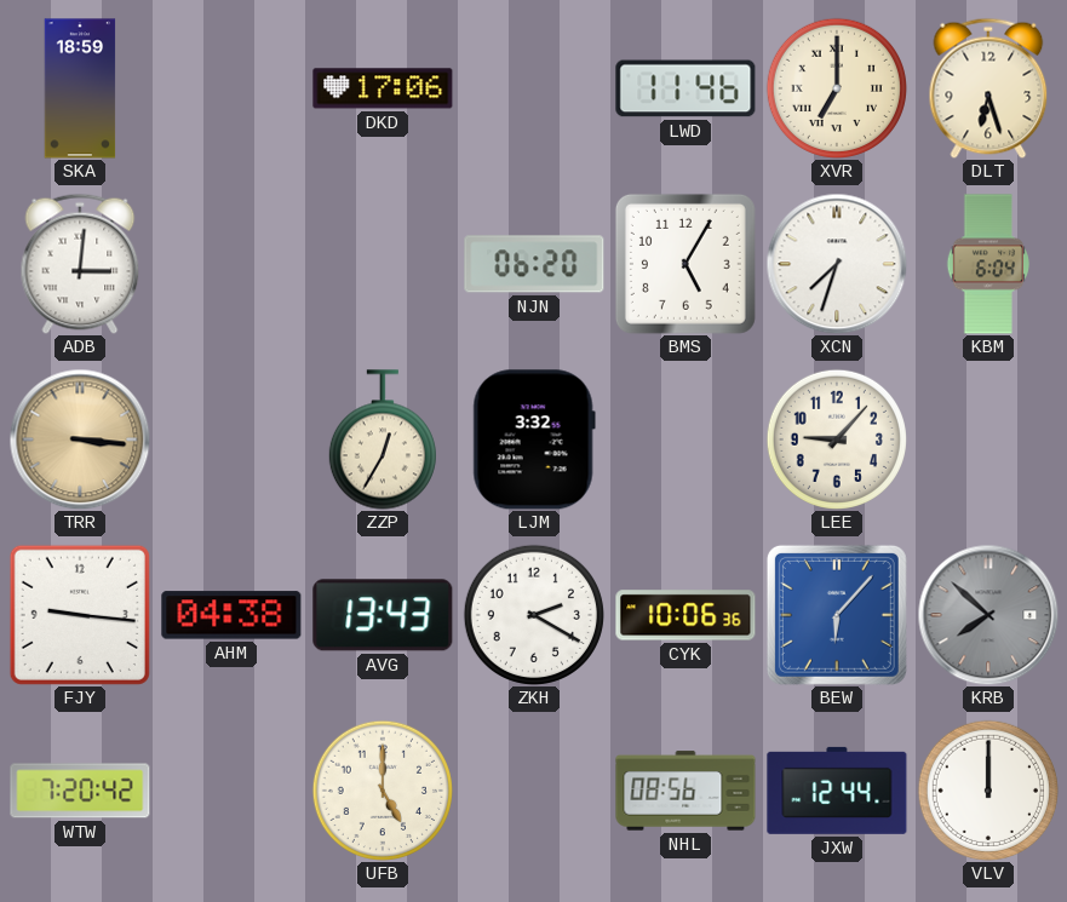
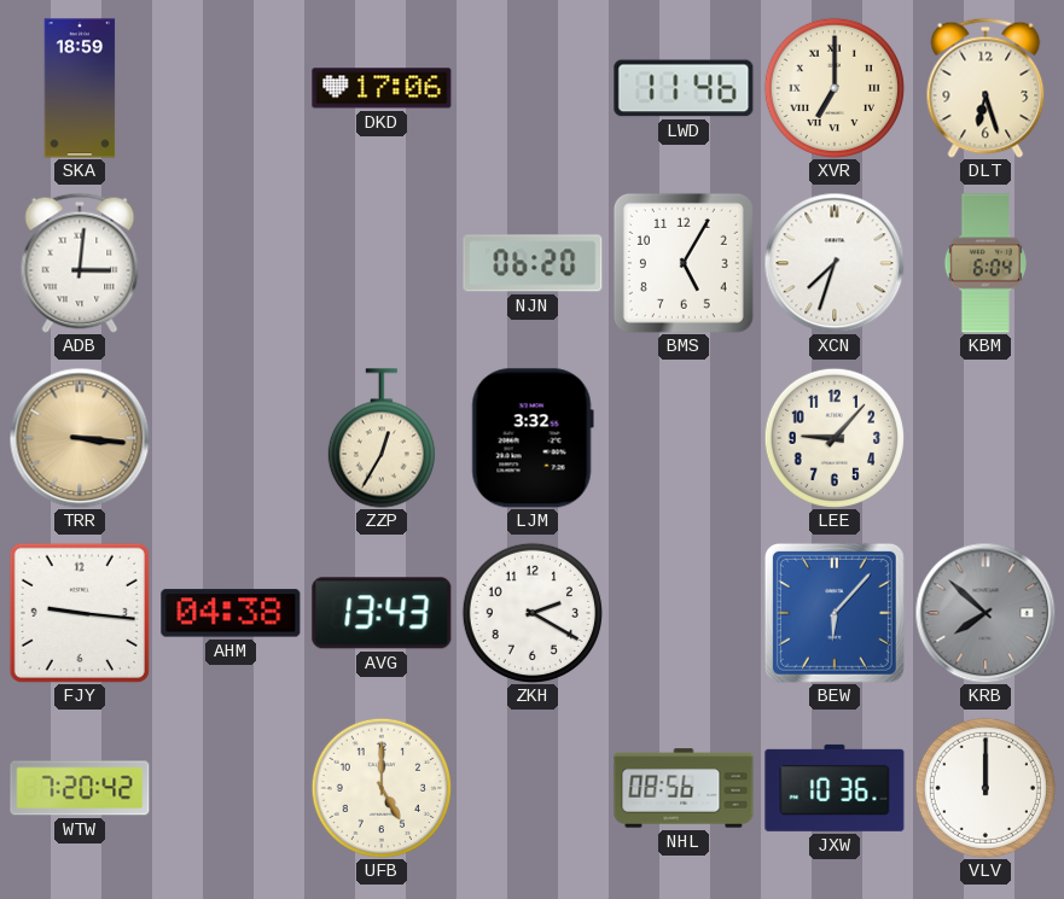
CYK: 10:06 -> none (685, 615)
JXW: 12:44 -> 10:36 (835, 788)
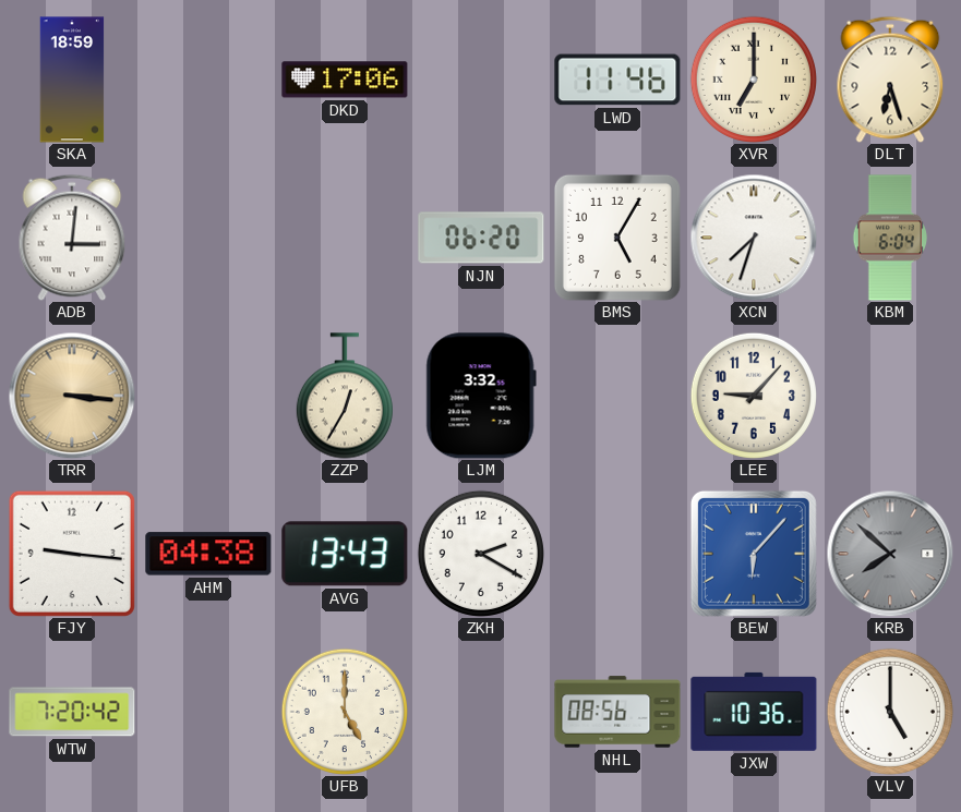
VLV: 12:00 -> 5:00 (890, 712)
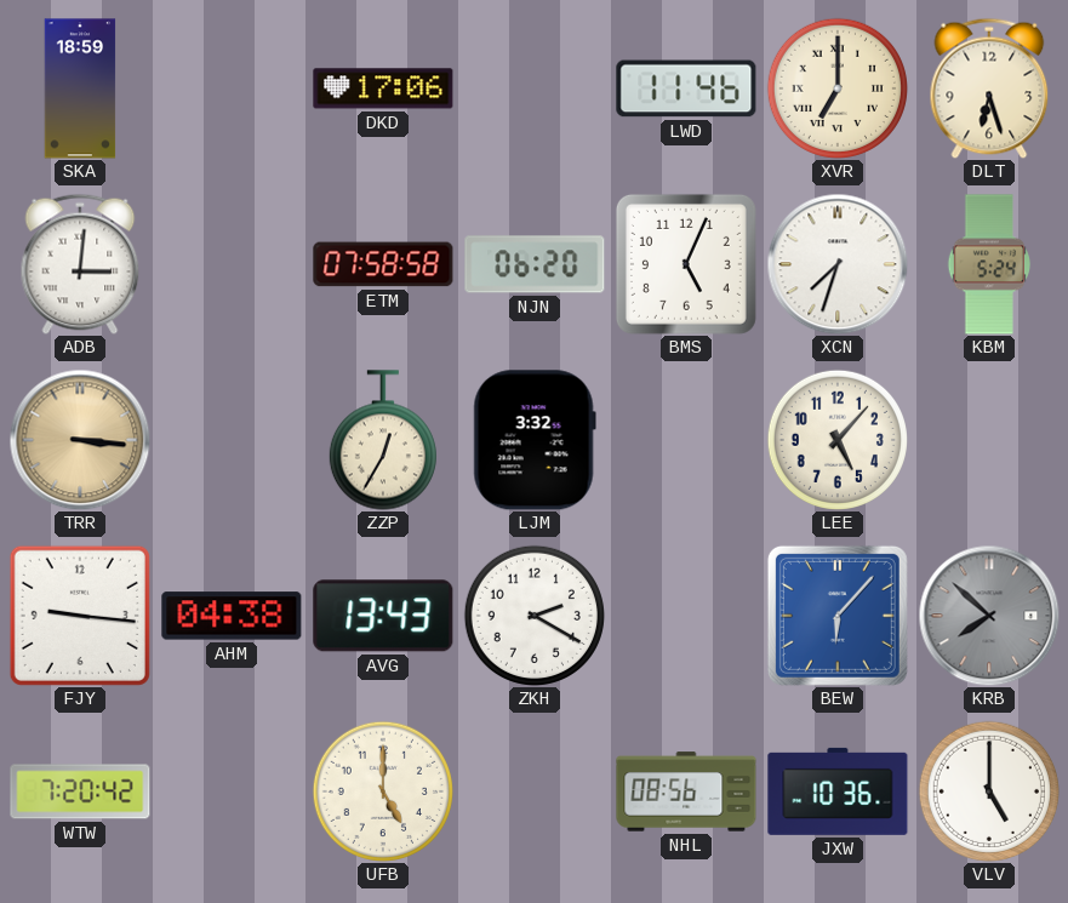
ETM: none -> 07:58 (383, 264)
BMS: 5:05 -> 5:04 (686, 264)
KBM: 6:04 -> 5:24 (989, 264)
LEE: 9:07 -> 5:07 (838, 440)
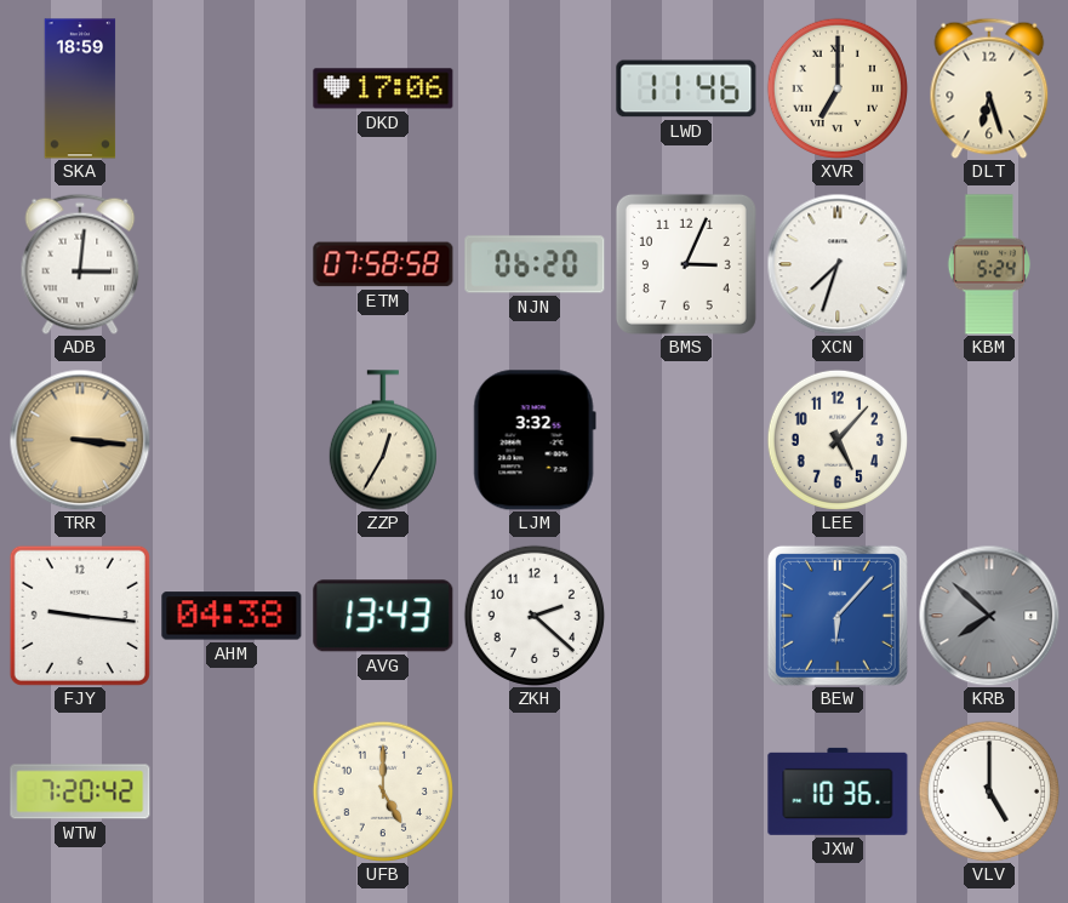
BMS: 5:04 -> 3:04 (686, 264)
ZKH: 2:20 -> 2:22 (535, 616)
NHL: 08:56 -> none (686, 791)
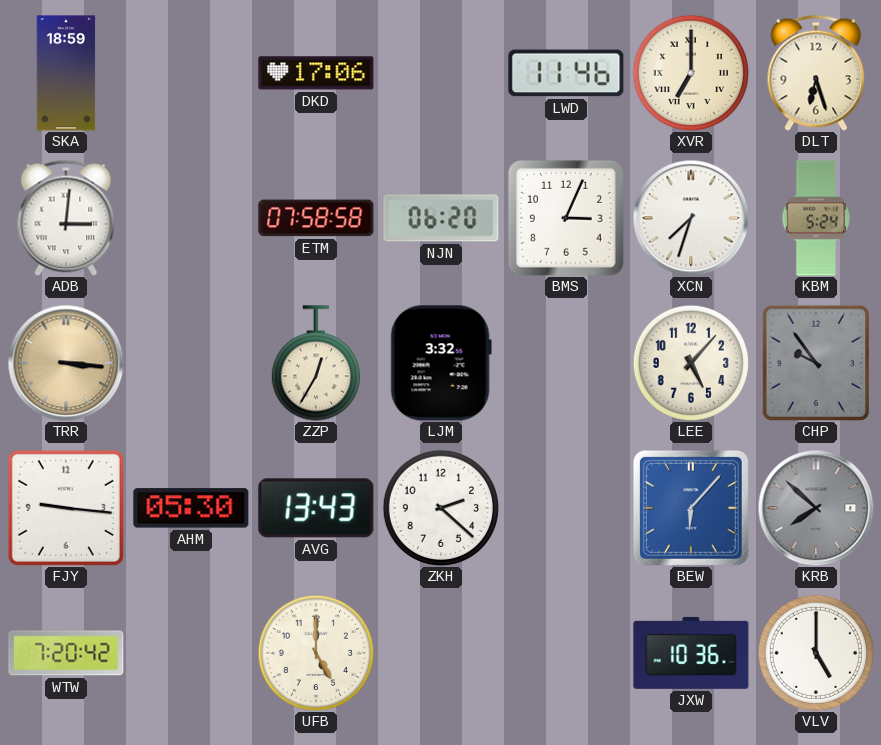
CHP: none -> 9:54 (816, 363)
AHM: 04:38 -> 05:30 (191, 508)
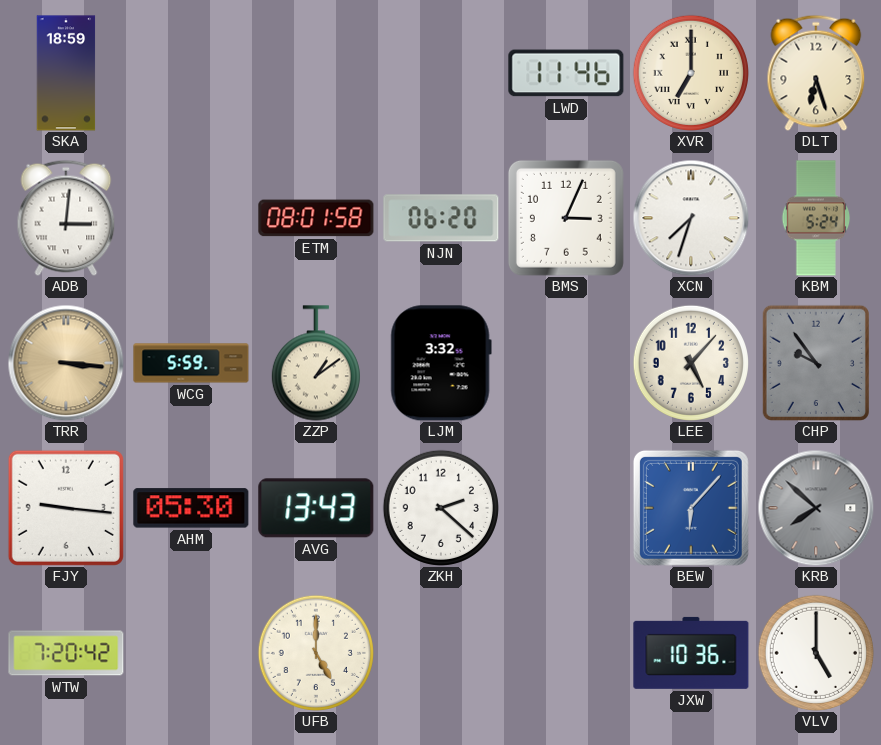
DKD: 17:06 -> none (316, 73)
ETM: 07:58 -> 08:01 (316, 218)
WCG: none -> 5:59 (191, 363)
ZZP: 12:35 -> 1:09 (316, 363)
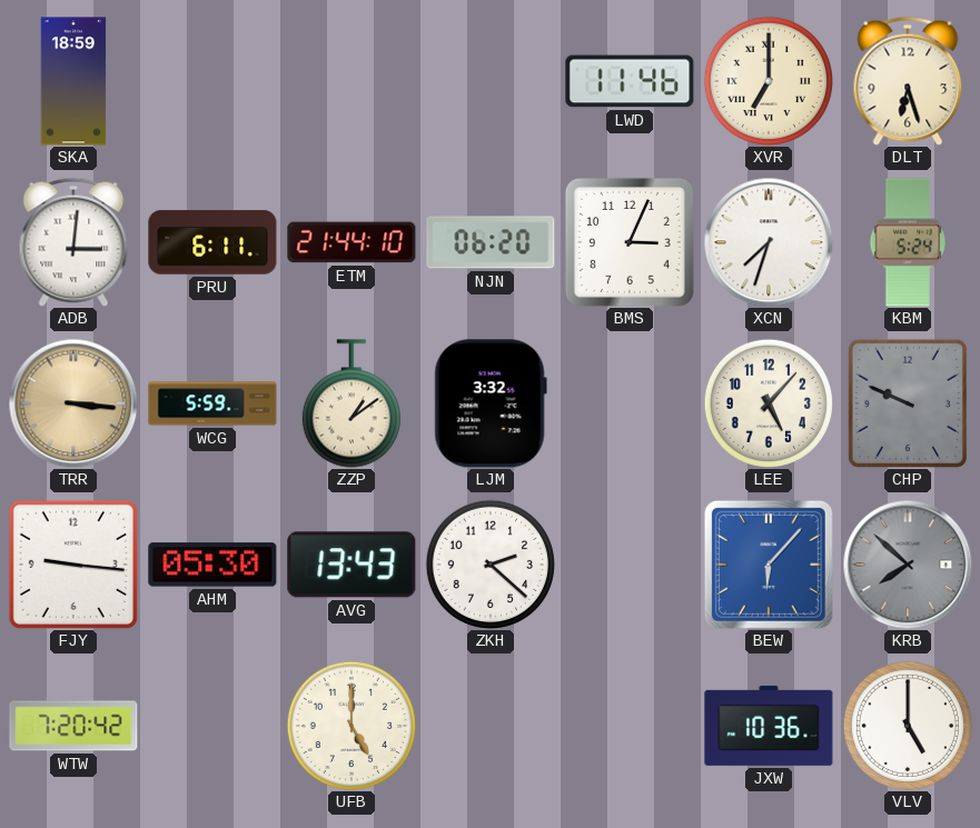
PRU: none -> 6:11 (212, 242)
ETM: 08:01 -> 21:44 (352, 242)
CHP: 9:54 -> 9:49 (908, 403)
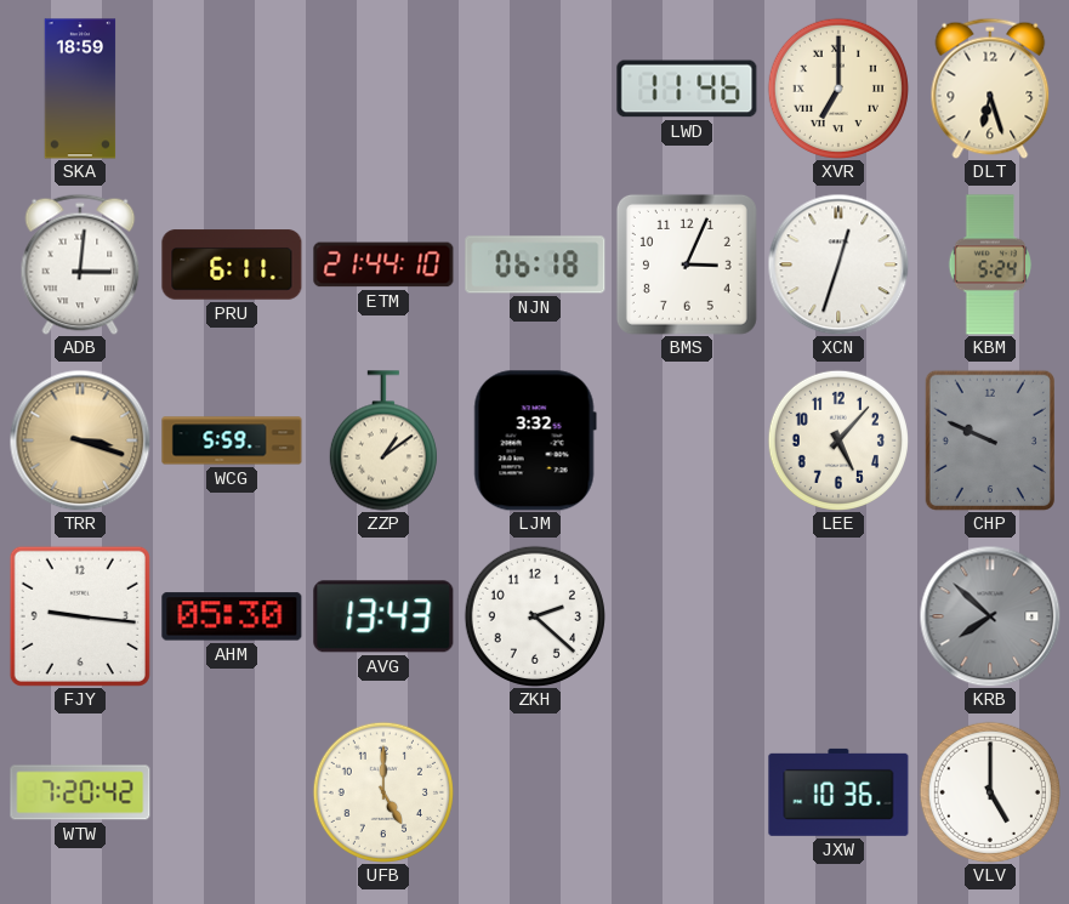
NJN: 06:20 -> 06:18 (535, 265)
XCN: 7:33 -> 12:33 (838, 265)
TRR: 3:16 -> 3:18 (80, 440)
BEW: 6:07 -> none (769, 565)
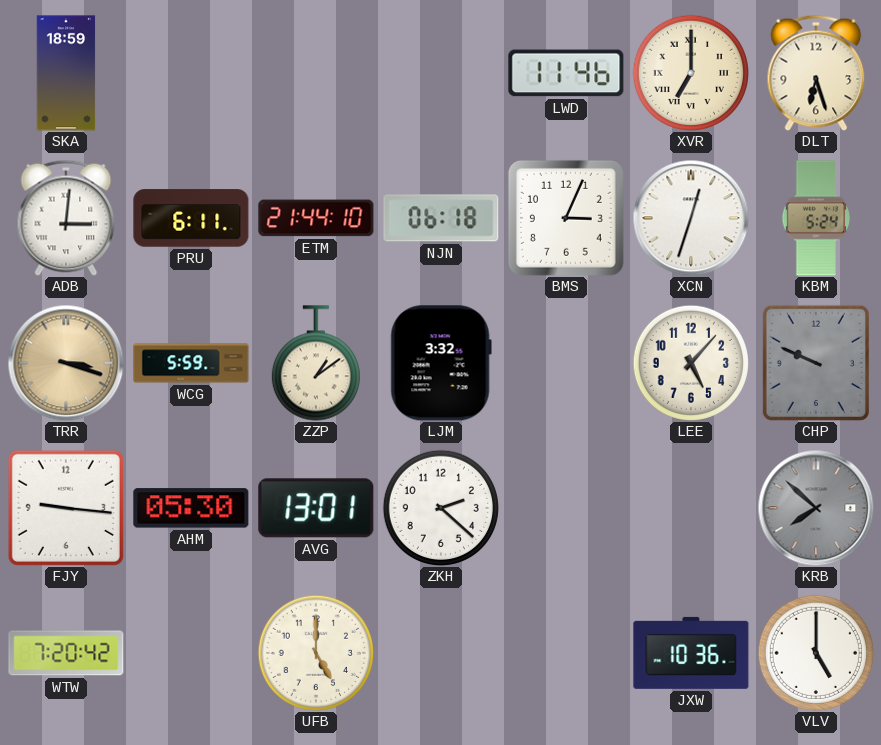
AVG: 13:43 -> 13:01 (316, 508)
